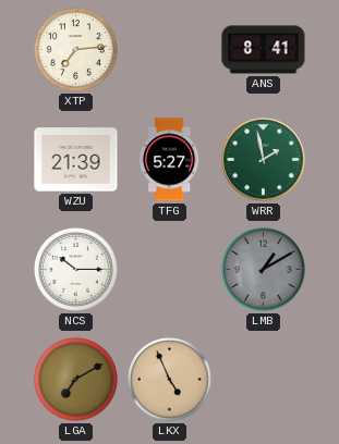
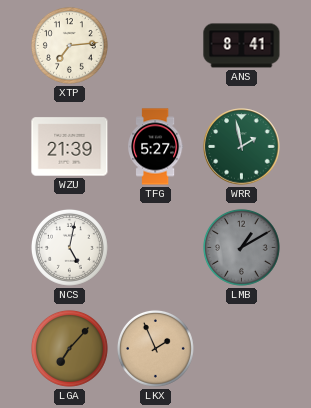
NCS: 10:15 -> 5:02 (69, 247)
LGA: 7:10 -> 7:07 (69, 348)
LKX: 4:56 -> 1:56 (155, 348)
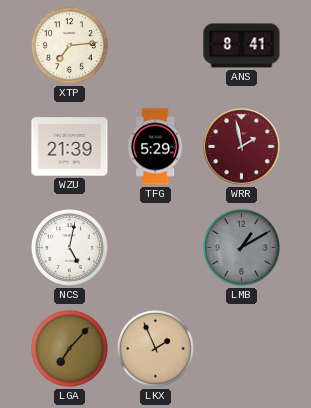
TFG: 5:27 -> 5:29 (156, 147)
WRR dial: green -> burgundy (242, 147)
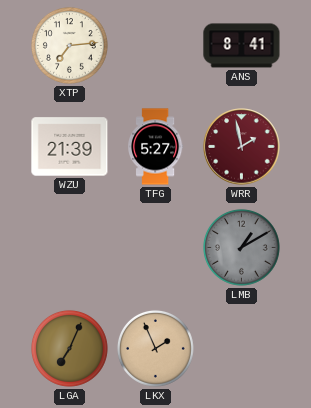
TFG: 5:29 -> 5:27 (156, 147)
NCS: 5:02 -> none (69, 247)
LGA: 7:07 -> 7:04 (69, 348)
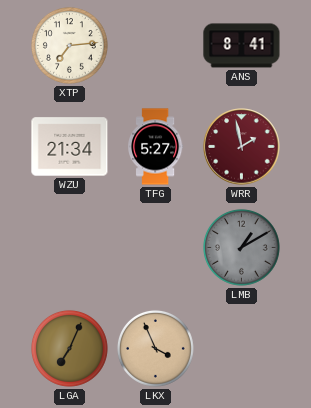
WZU: 21:39 -> 21:34 (70, 147)
LKX: 1:56 -> 3:56 (155, 348)
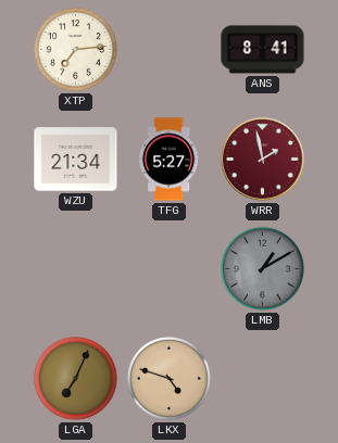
LKX: 3:56 -> 4:48 (168, 378)
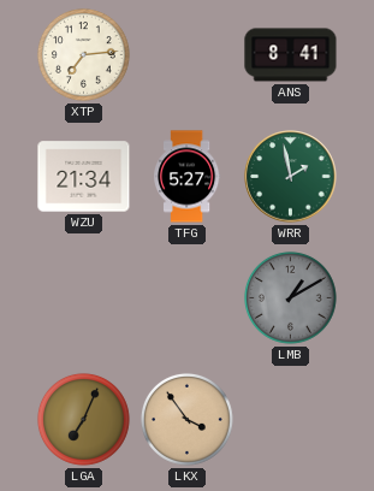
WRR dial: burgundy -> green (291, 177)
LKX: 4:48 -> 3:54 (186, 419)
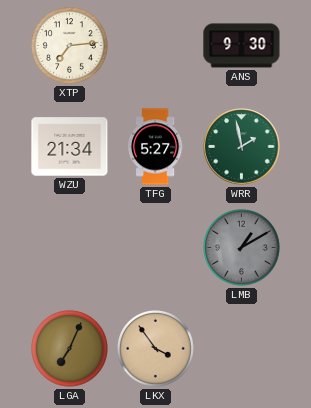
ANS: 8:41 -> 9:30 (242, 46)
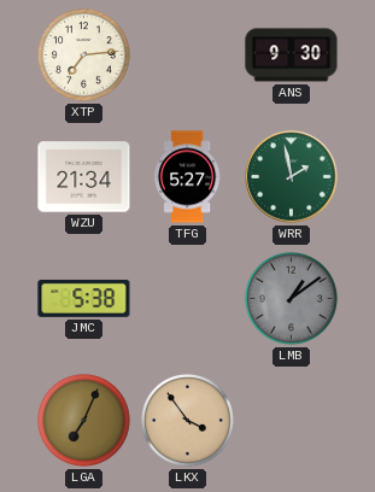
JMC: none -> 5:38 (84, 298)
LMB: 1:10 -> 1:09 (291, 298)
